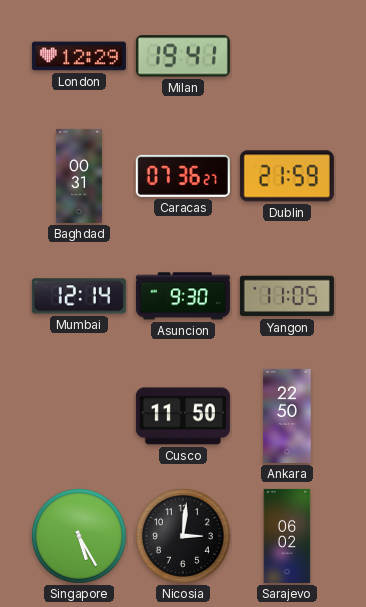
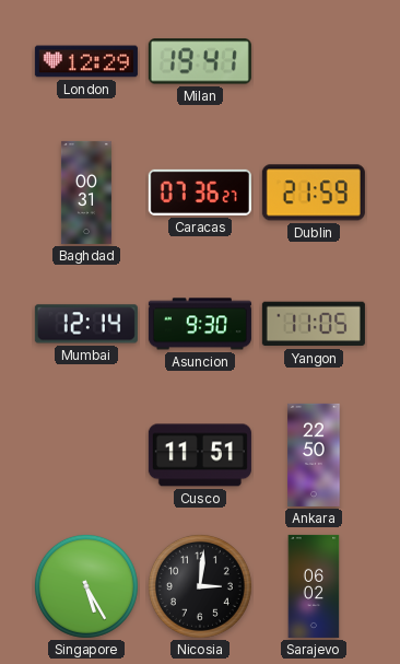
Cusco: 11:50 -> 11:51 (200, 455)
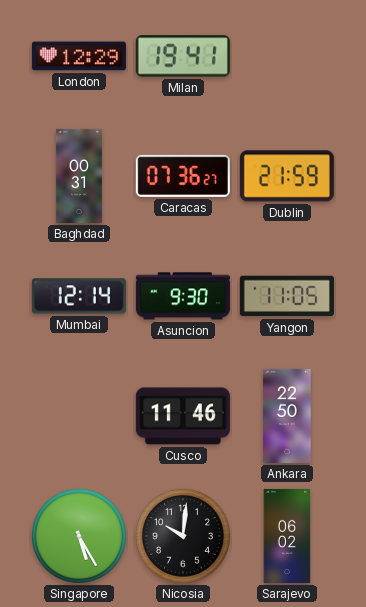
Cusco: 11:51 -> 11:46 (183, 416)
Nicosia: 3:01 -> 10:01 (183, 536)
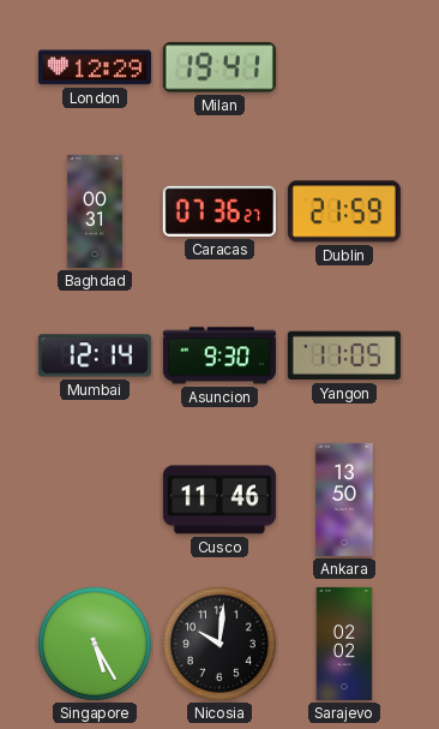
Ankara: 22:50 -> 13:50 (344, 500)
Sarajevo: 06:02 -> 02:02 (344, 644)
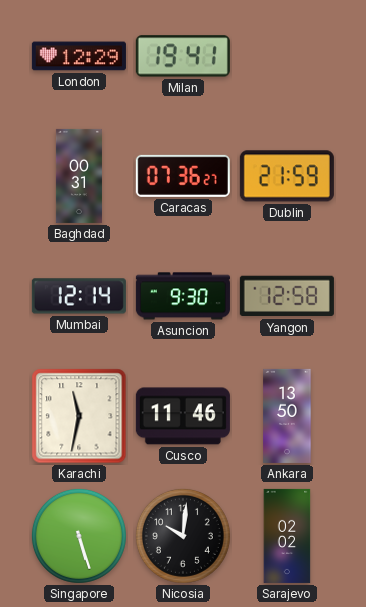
Yangon: 11:05 -> 12:58 (287, 296)
Karachi: none -> 11:32 (79, 416)
Singapore: 5:25 -> 5:27 (79, 536)
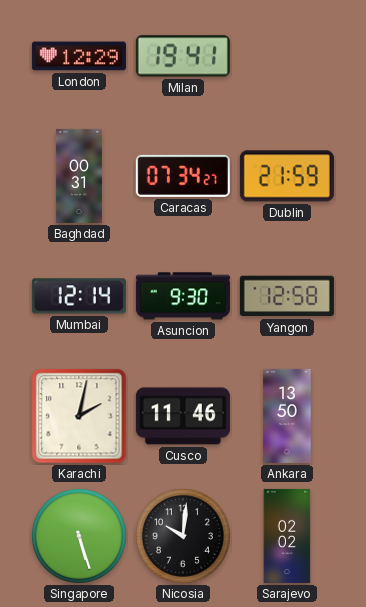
Caracas: 07:36 -> 07:34 (183, 176)
Karachi: 11:32 -> 2:02 (79, 416)
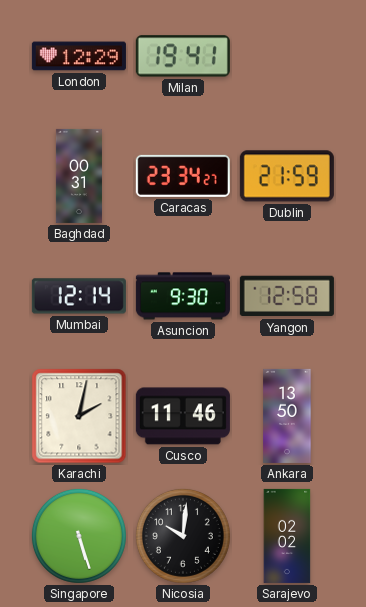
Caracas: 07:34 -> 23:34 (183, 176)
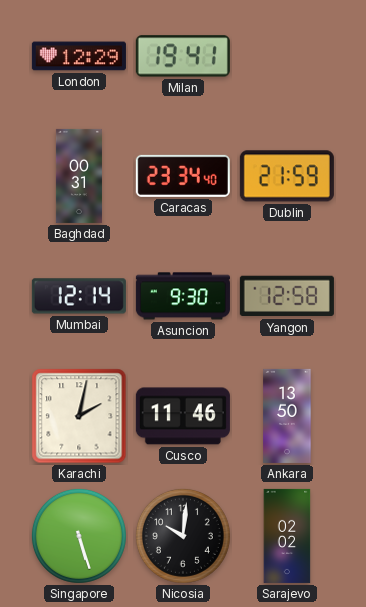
Caracas: 23:34:27 -> 23:34:40 (183, 176)
